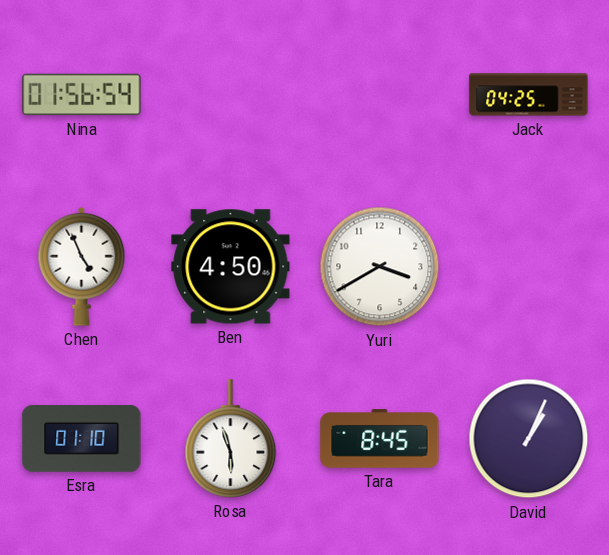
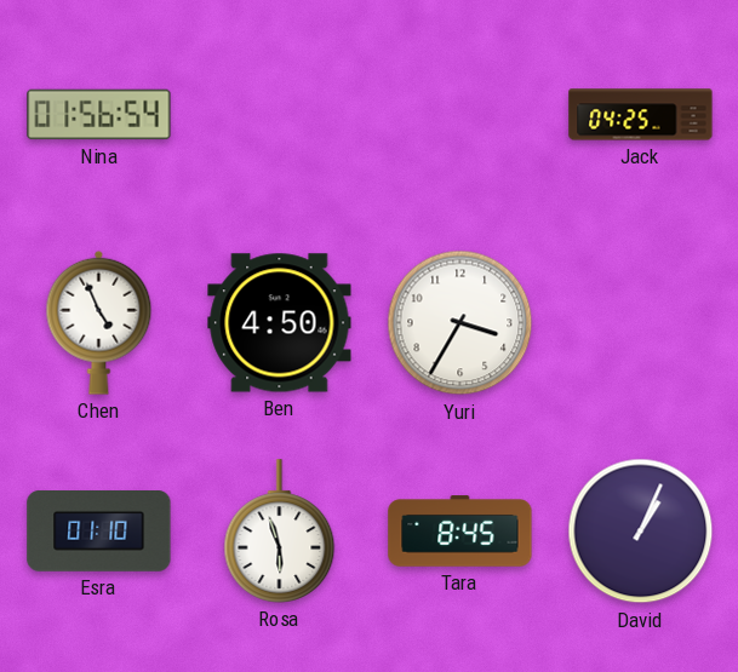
Yuri: 3:40 -> 3:35 (460, 323)
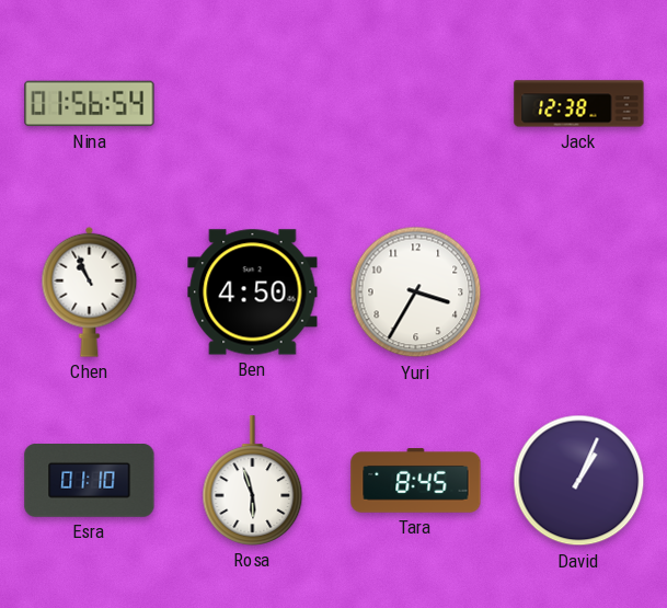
Jack: 04:25 -> 12:38 (579, 104)
Chen: 4:56 -> 10:56 (90, 291)
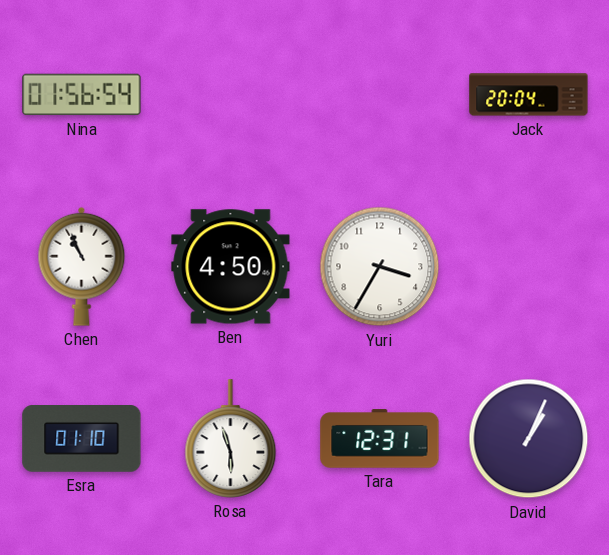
Jack: 12:38 -> 20:04 (529, 95)
Tara: 8:45 -> 12:31 (380, 439)
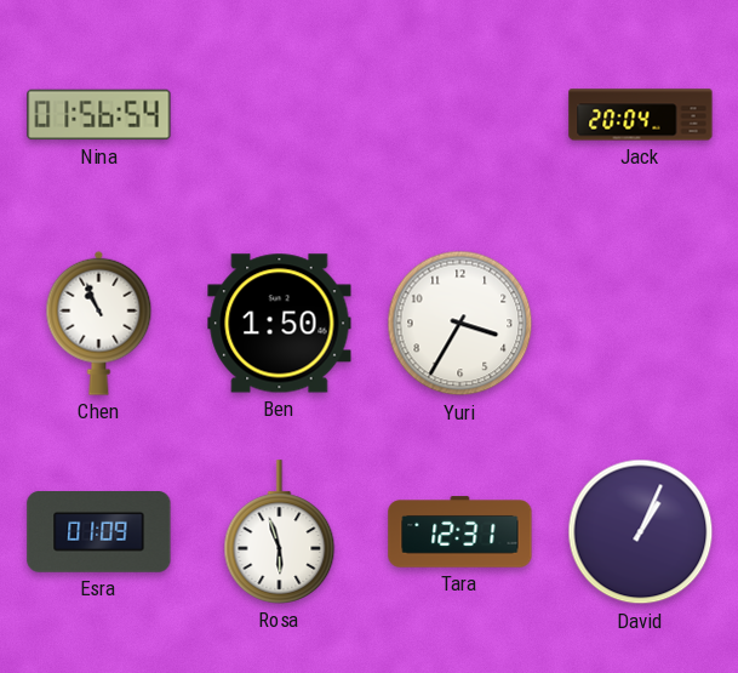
Ben: 4:50 -> 1:50 (280, 324)
Esra: 01:10 -> 01:09 (99, 532)
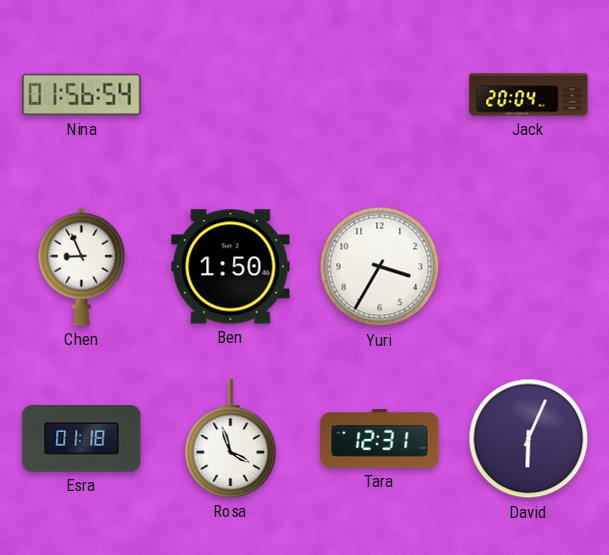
Chen: 10:56 -> 8:56 (82, 266)
Esra: 01:09 -> 01:18 (82, 439)
Rosa: 5:57 -> 3:57 (231, 439)
David: 1:04 -> 6:04 (529, 439)
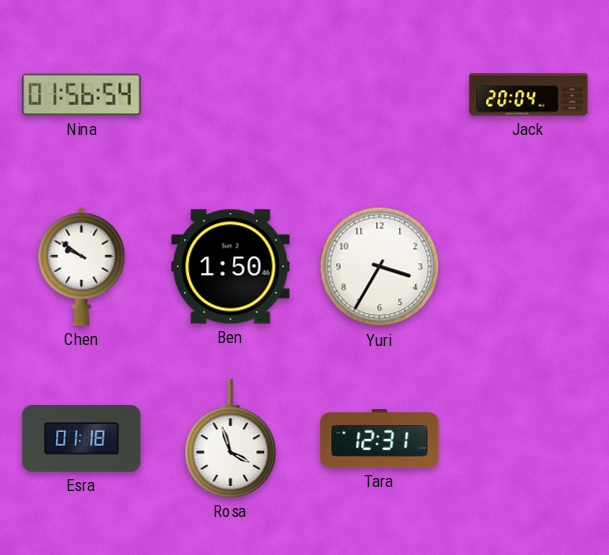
Chen: 8:56 -> 9:51 (82, 266)
David: 6:04 -> none (529, 439)
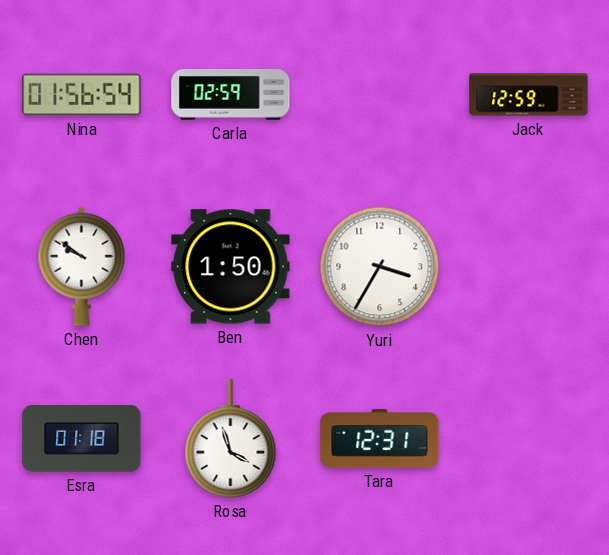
Carla: none -> 02:59 (231, 95)
Jack: 20:04 -> 12:59 (529, 95)
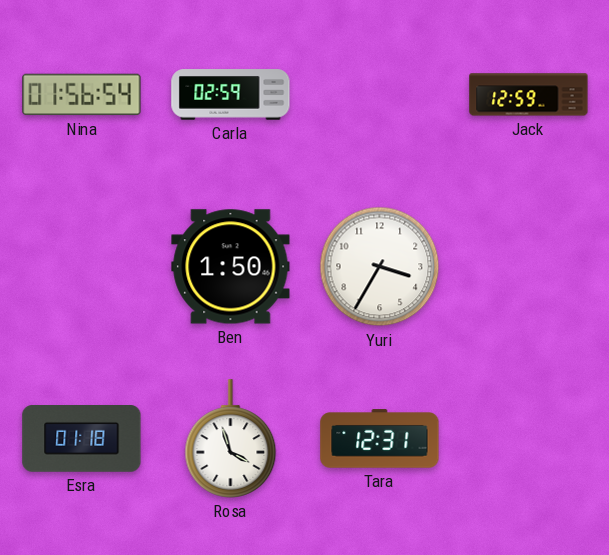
Chen: 9:51 -> none (82, 266)
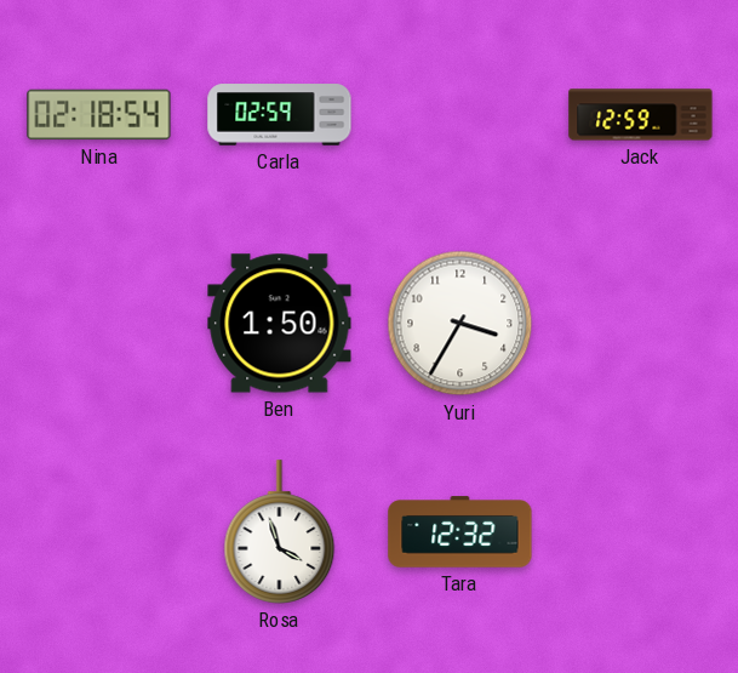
Nina: 01:56 -> 02:18 (99, 115)
Esra: 01:18 -> none (82, 439)
Tara: 12:31 -> 12:32 (460, 532)
